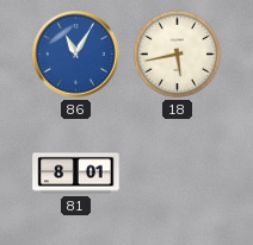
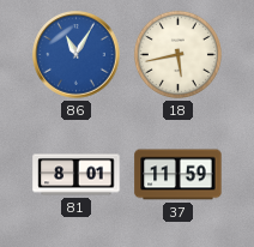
37: none -> 11:59 (179, 175)
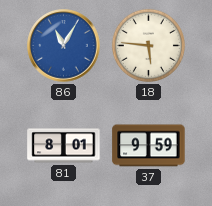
18: 5:43 -> 5:46 (148, 45)
37: 11:59 -> 9:59 (149, 146)
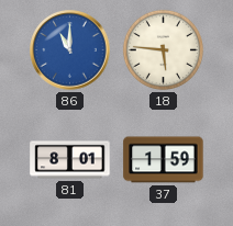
86: 11:05 -> 11:00 (70, 50)
37: 9:59 -> 1:59 (164, 160)
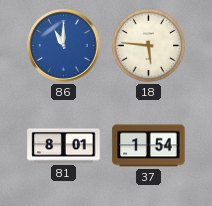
37: 1:59 -> 1:54 (149, 146)
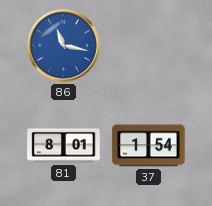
86: 11:00 -> 11:17 (64, 46)
18: 5:46 -> none (148, 45)
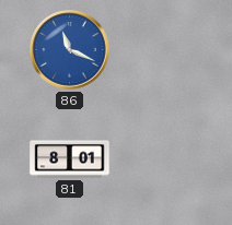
86: 11:17 -> 11:19 (70, 50)
37: 1:54 -> none (149, 146)
